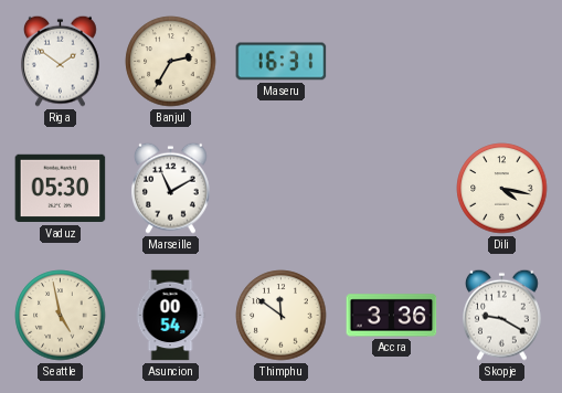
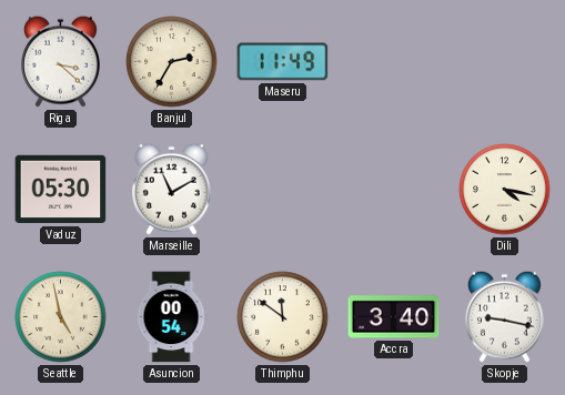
Riga: 1:51 -> 3:22 (61, 61)
Maseru: 16:31 -> 11:49 (283, 62)
Accra: 3:36 -> 3:40 (394, 317)
Skopje: 9:20 -> 9:17 (505, 316)
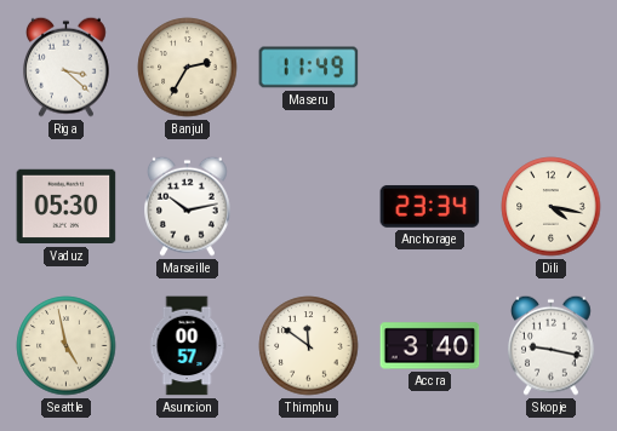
Marseille: 11:10 -> 10:13 (188, 206)
Anchorage: none -> 23:34 (430, 206)
Asuncion: 00:54 -> 00:57 (187, 346)
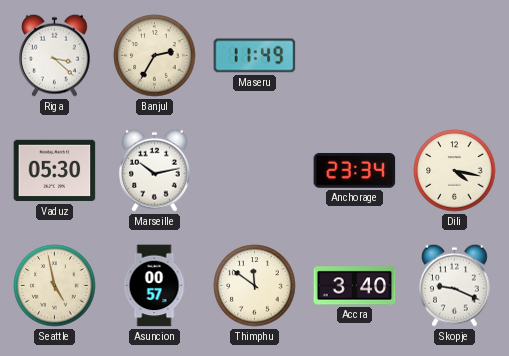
Skopje: 9:17 -> 9:19 (455, 285)
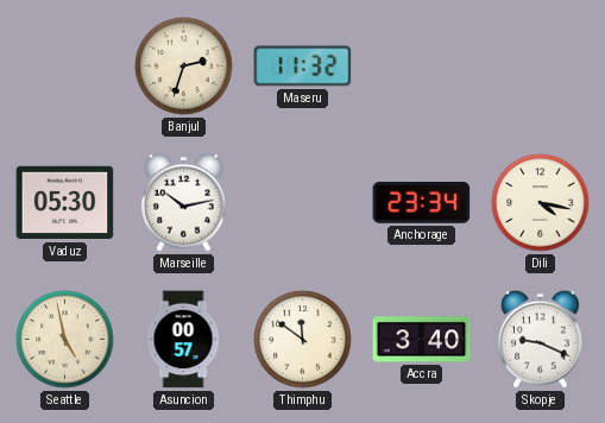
Riga: 3:22 -> none (55, 55)
Banjul: 2:35 -> 2:33 (184, 67)
Maseru: 11:49 -> 11:32 (303, 67)
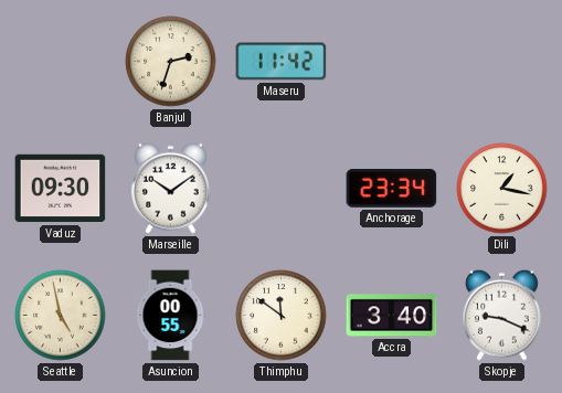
Maseru: 11:32 -> 11:42 (282, 62)
Vaduz: 05:30 -> 09:30 (61, 189)
Marseille: 10:13 -> 10:09 (171, 188)
Dili: 4:17 -> 1:17 (502, 189)
Asuncion: 00:57 -> 00:55 (170, 316)
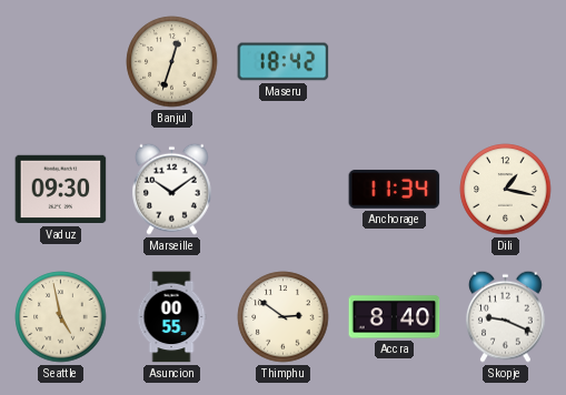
Banjul: 2:33 -> 12:33 (172, 62)
Maseru: 11:42 -> 18:42 (284, 62)
Anchorage: 23:34 -> 11:34 (395, 189)
Thimphu: 11:51 -> 2:51 (284, 317)
Accra: 3:40 -> 8:40 (395, 317)
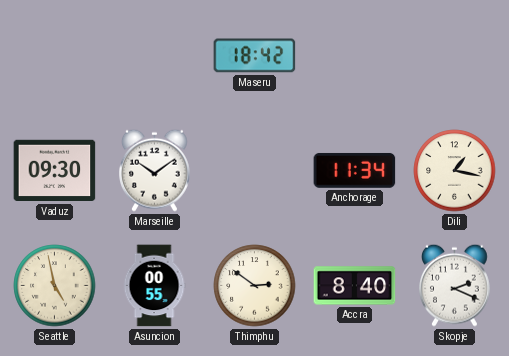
Banjul: 12:33 -> none (172, 62)
Skopje: 9:19 -> 2:19 (455, 285)
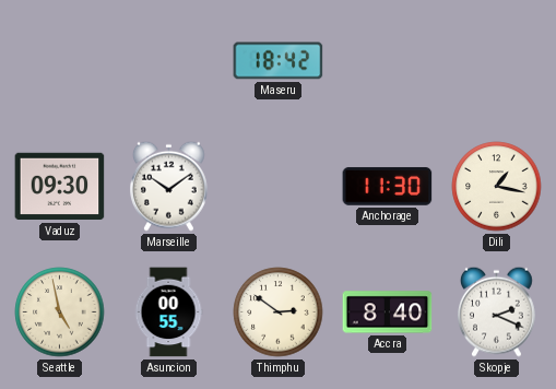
Anchorage: 11:34 -> 11:30 (388, 186)
